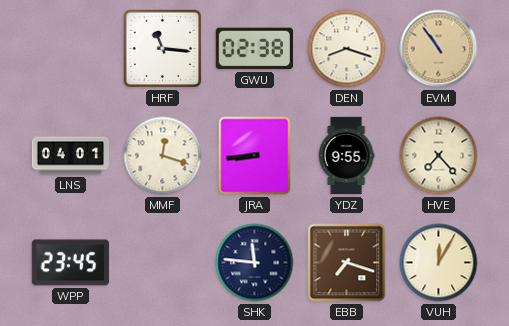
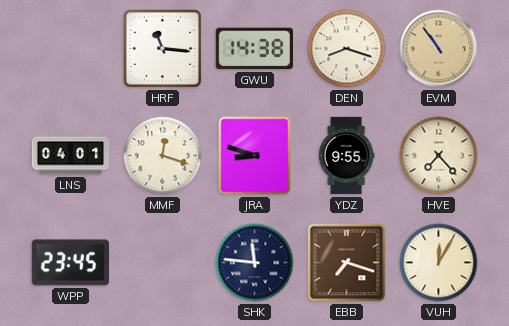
GWU: 02:38 -> 14:38 (254, 49)
JRA: 8:44 -> 8:48 (255, 156)
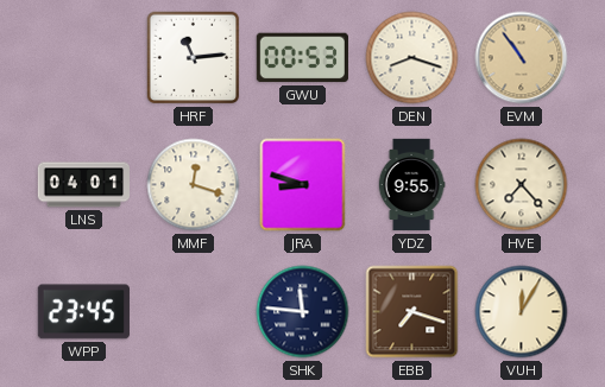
HRF: 11:16 -> 11:14 (194, 58)
GWU: 14:38 -> 00:53 (302, 58)
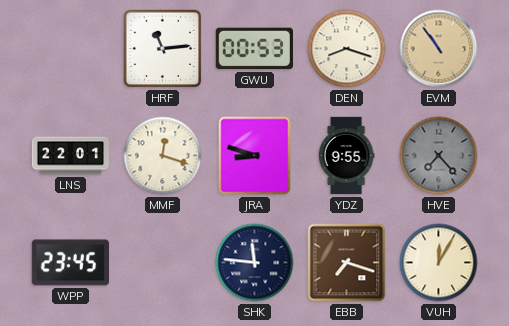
LNS: 04:01 -> 22:01 (70, 156)
HVE dial: cream -> grey (439, 156)
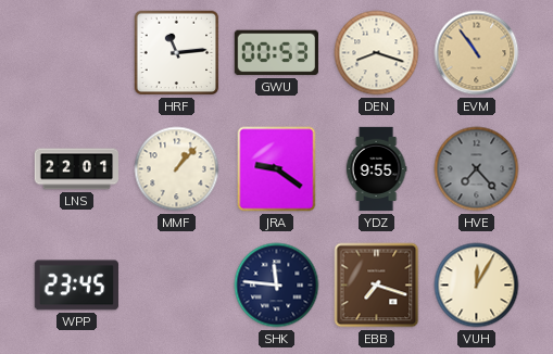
MMF: 12:18 -> 1:07 (177, 169)
JRA: 8:48 -> 9:21 (277, 169)
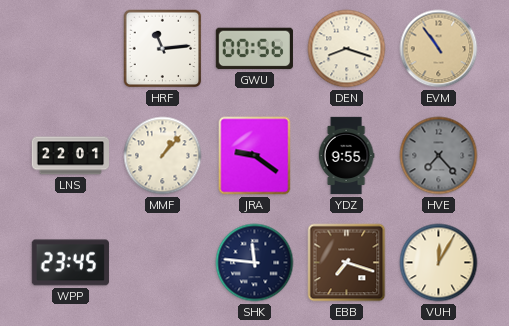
GWU: 00:53 -> 00:56 (254, 49)
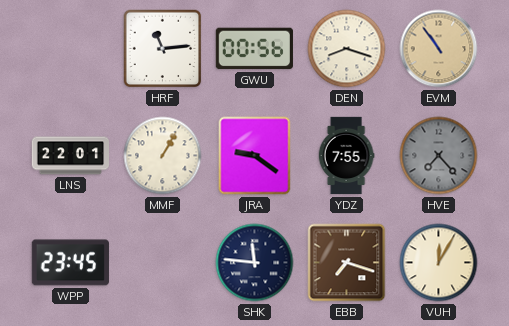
MMF: 1:07 -> 1:05 (163, 156)
YDZ: 9:55 -> 7:55 (346, 156)
